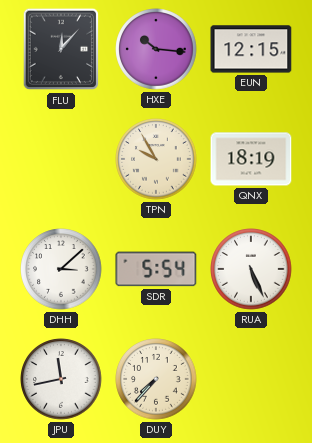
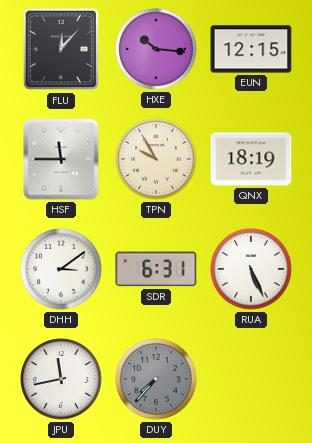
HSF: none -> 11:45 (61, 159)
DHH: 3:08 -> 3:09 (61, 269)
SDR: 5:54 -> 6:31 (156, 269)
DUY dial: cream -> grey (156, 379)
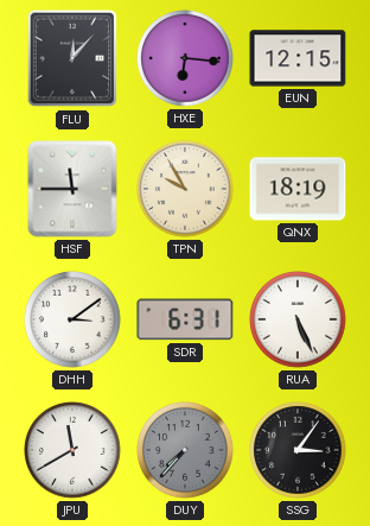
HXE: 10:16 -> 6:16 (185, 58)
JPU: 11:43 -> 11:40 (72, 450)
SSG: none -> 3:06 (298, 450)
